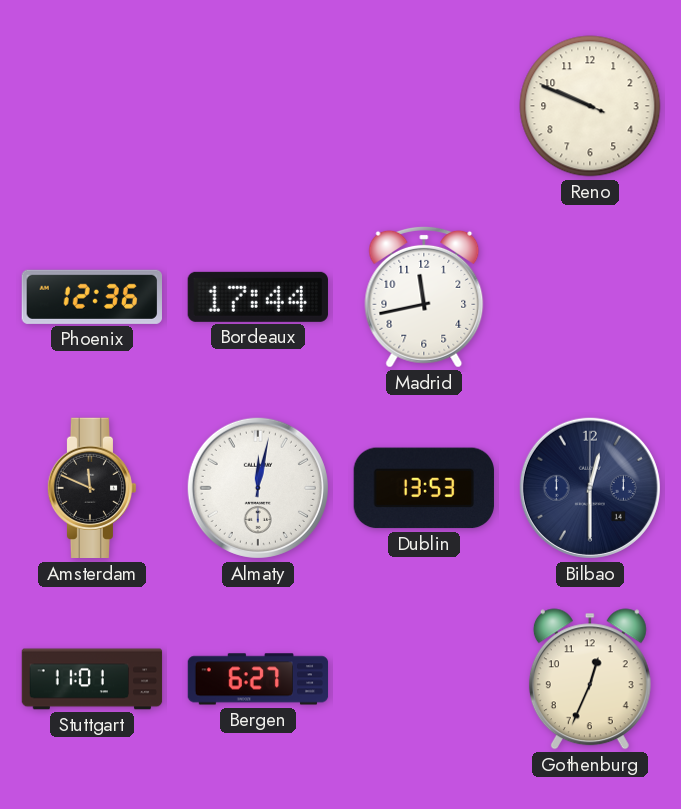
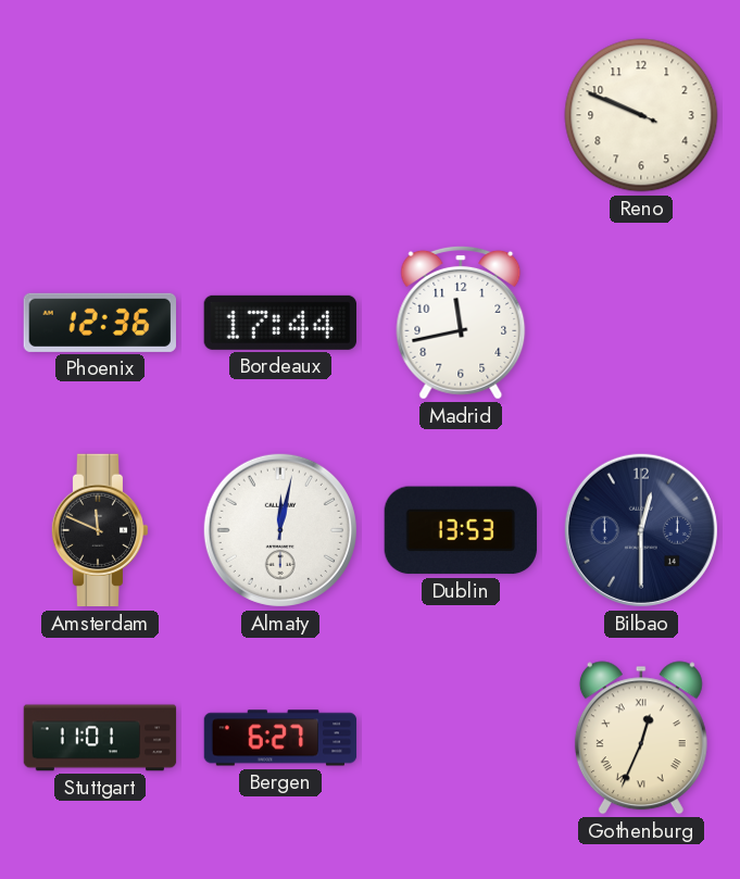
Gothenburg numerals: Arabic -> Roman (641, 738)
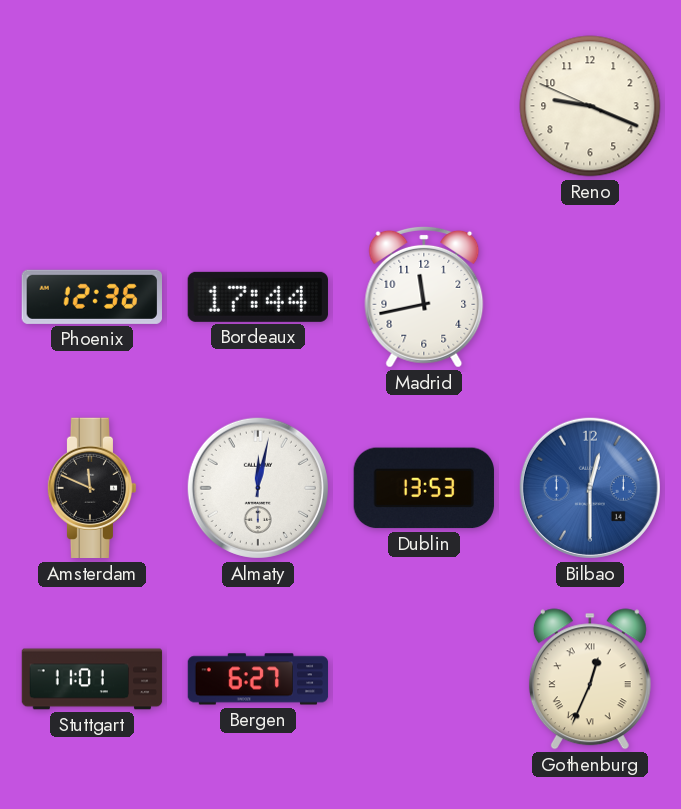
Reno: 9:48 -> 9:18 (590, 106)
Bilbao dial: navy -> blue (590, 488)
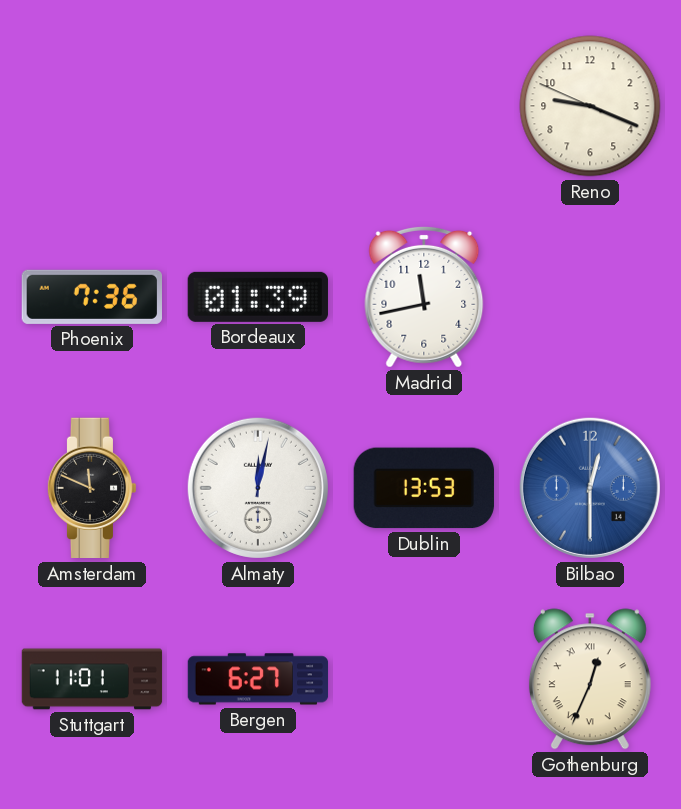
Phoenix: 12:36 -> 7:36 (91, 297)
Bordeaux: 17:44 -> 01:39 (258, 297)
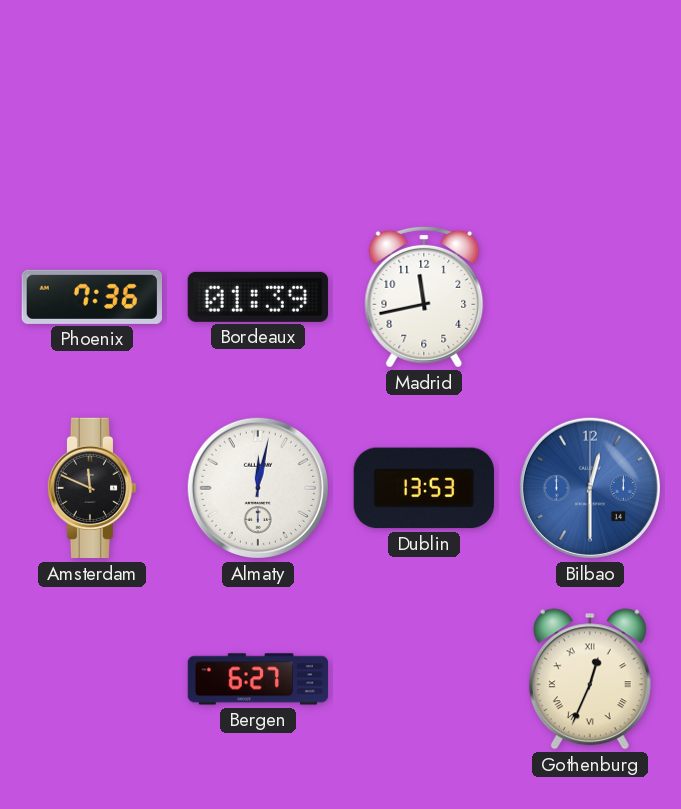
Reno: 9:18 -> none (590, 106)
Stuttgart: 11:01 -> none (92, 679)
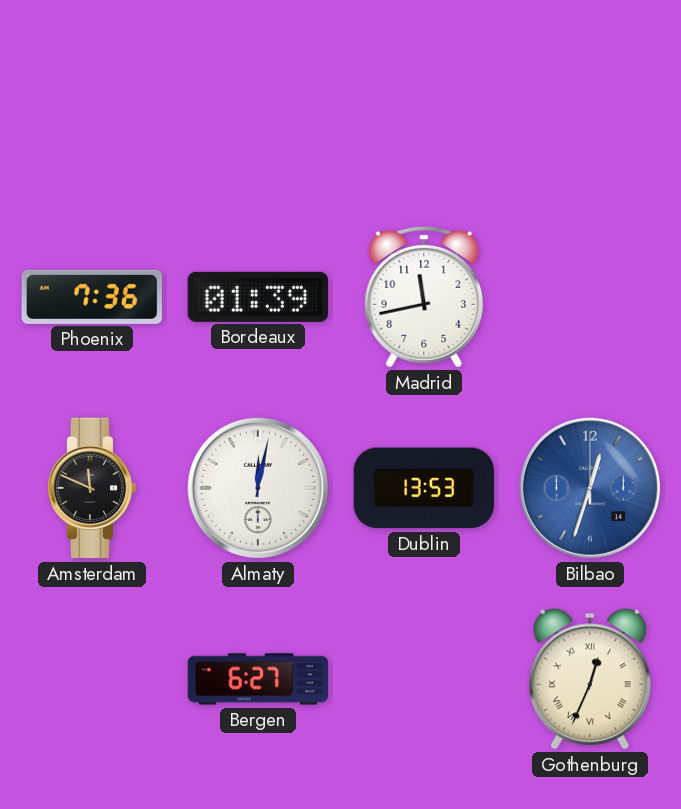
Bilbao: 12:30 -> 12:33 (590, 488)
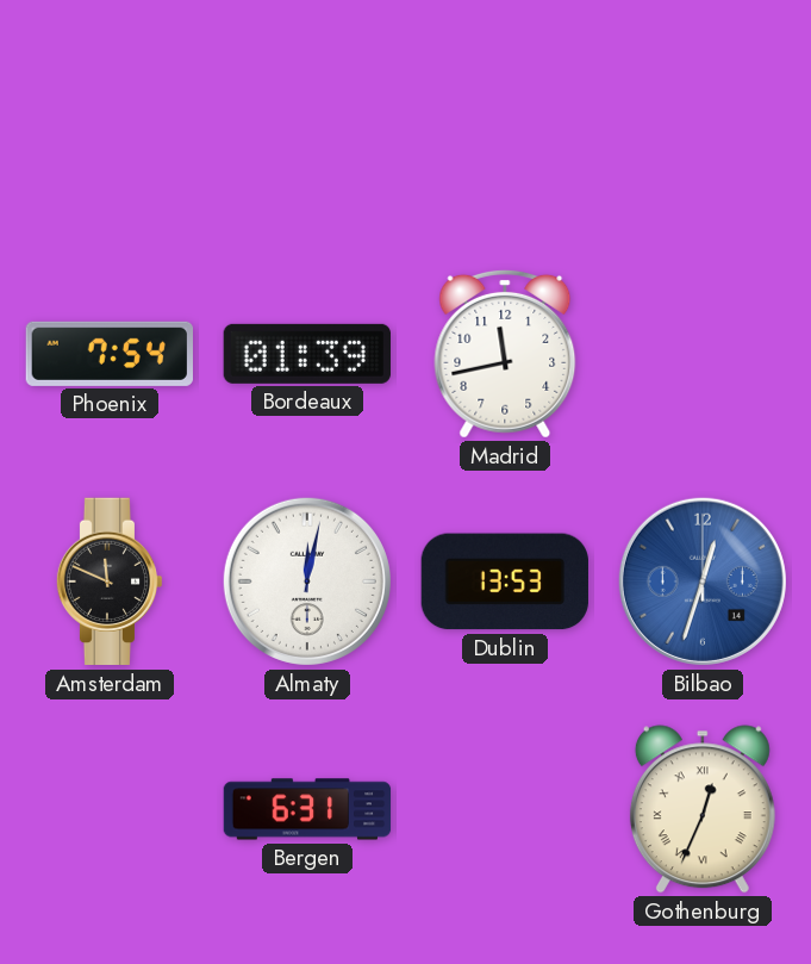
Phoenix: 7:36 -> 7:54 (108, 354)
Bergen: 6:27 -> 6:31 (307, 809)
